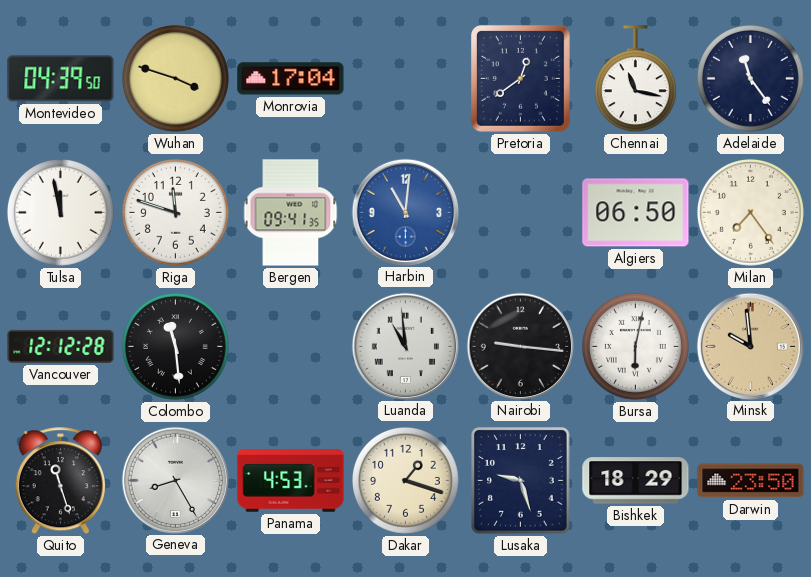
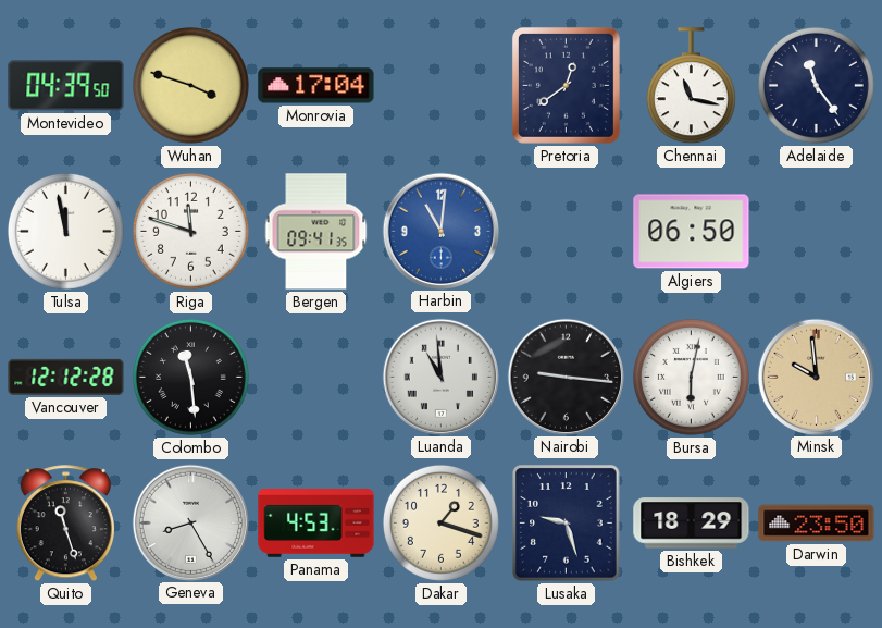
Milan: 7:24 -> none (750, 212)
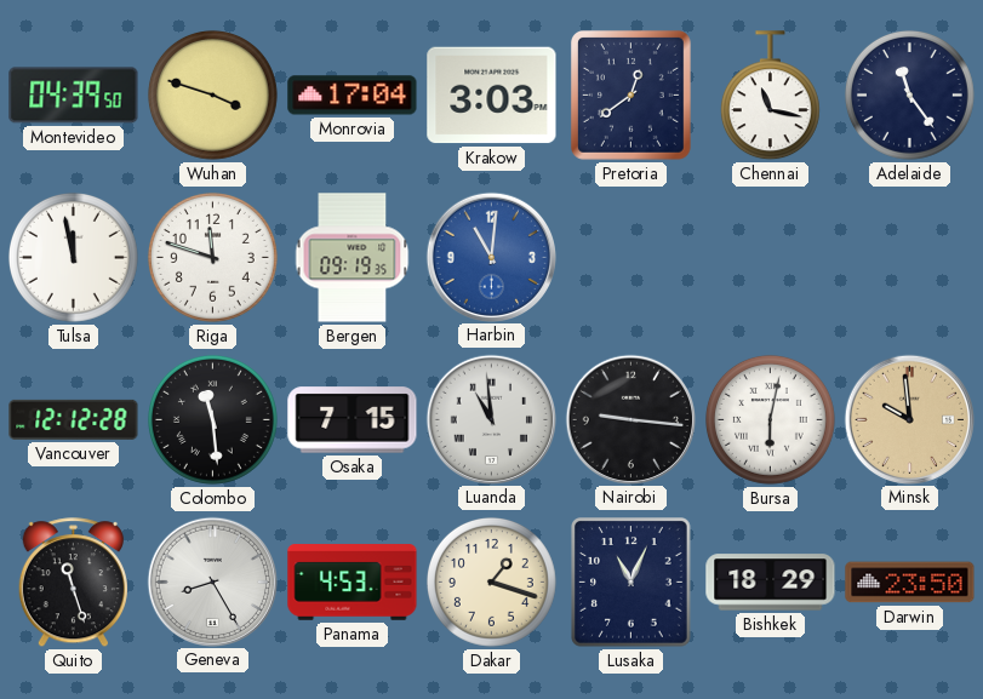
Krakow: none -> 3:03 (492, 96)
Bergen: 09:41 -> 09:19 (353, 258)
Algiers: 06:50 -> none (692, 232)
Osaka: none -> 7:15 (353, 420)
Lusaka: 9:27 -> 11:04 (631, 583)
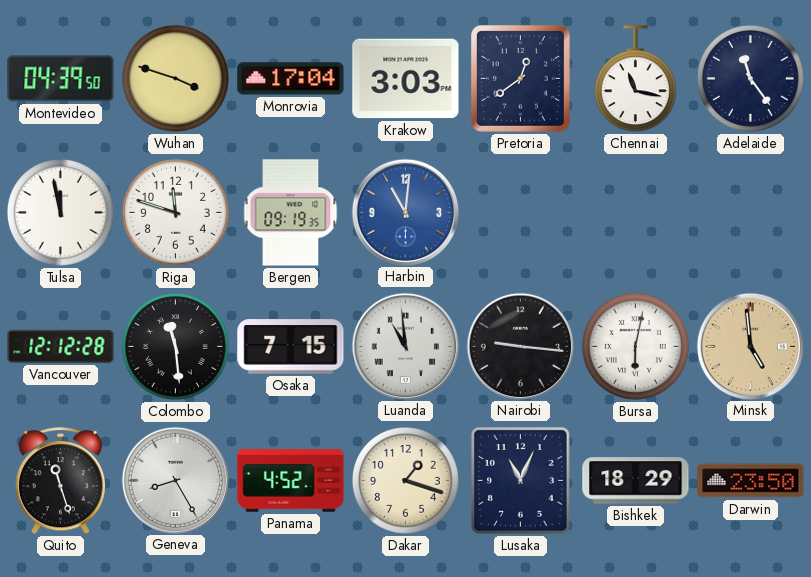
Minsk: 9:59 -> 4:59 (750, 346)
Panama: 4:53 -> 4:52 (291, 481)
